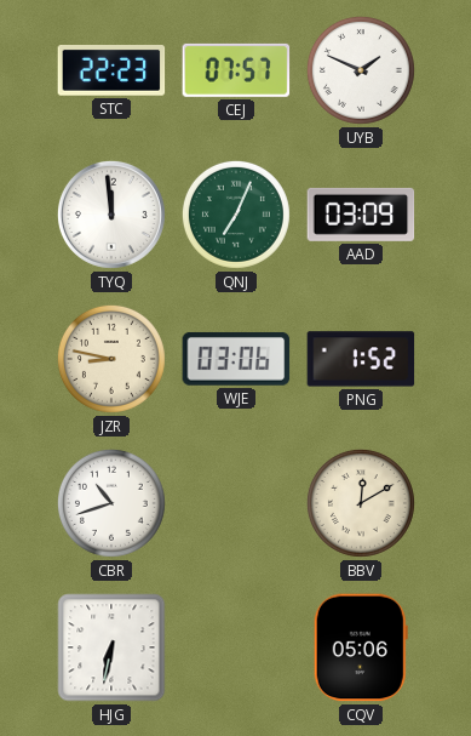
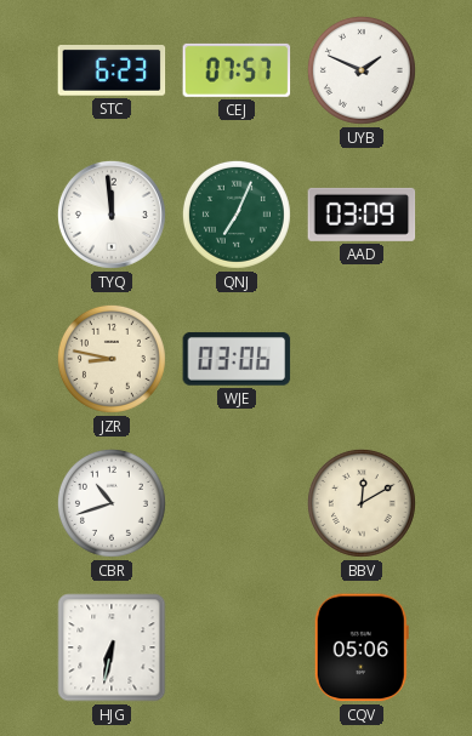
STC: 22:23 -> 6:23 (112, 72)
PNG: 1:52 -> none (361, 359)
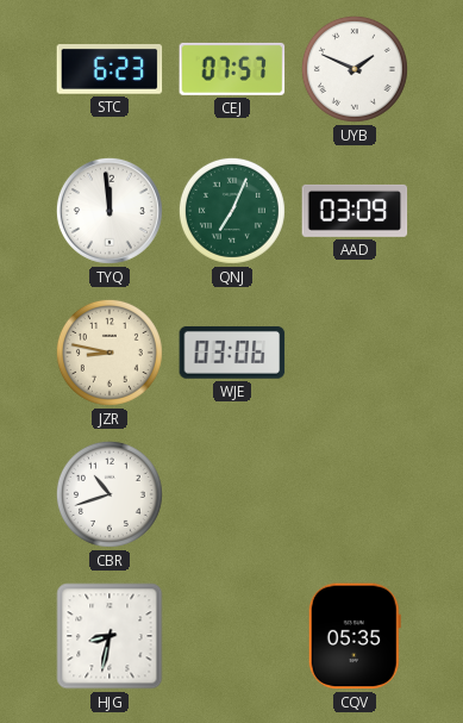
BBV: 12:10 -> none (362, 503)
HJG: 6:32 -> 8:32 (110, 636)
CQV: 05:06 -> 05:35 (355, 636)
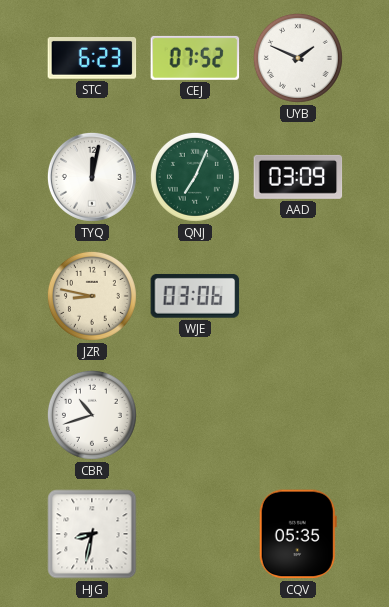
CEJ: 07:57 -> 07:52 (195, 58)
TYQ: 11:59 -> 12:02 (92, 177)
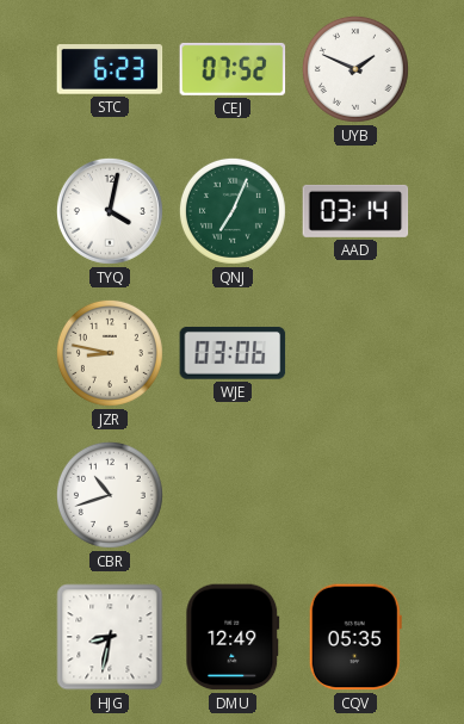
TYQ: 12:02 -> 4:02 (110, 211)
AAD: 03:09 -> 03:14 (355, 211)
DMU: none -> 12:49 (233, 637)
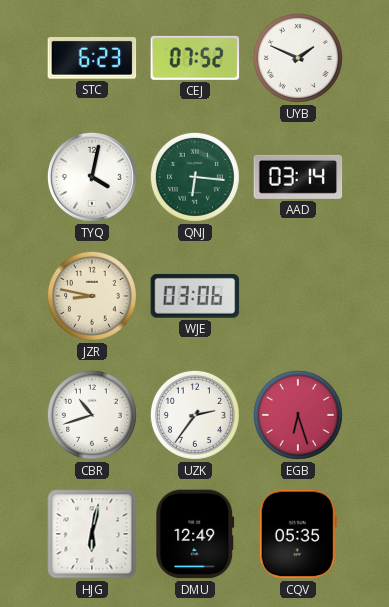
QNJ: 7:04 -> 6:16 (195, 177)
UZK: none -> 2:36 (195, 415)
EGB: none -> 6:27 (298, 415)
HJG: 8:32 -> 6:02 (92, 534)
